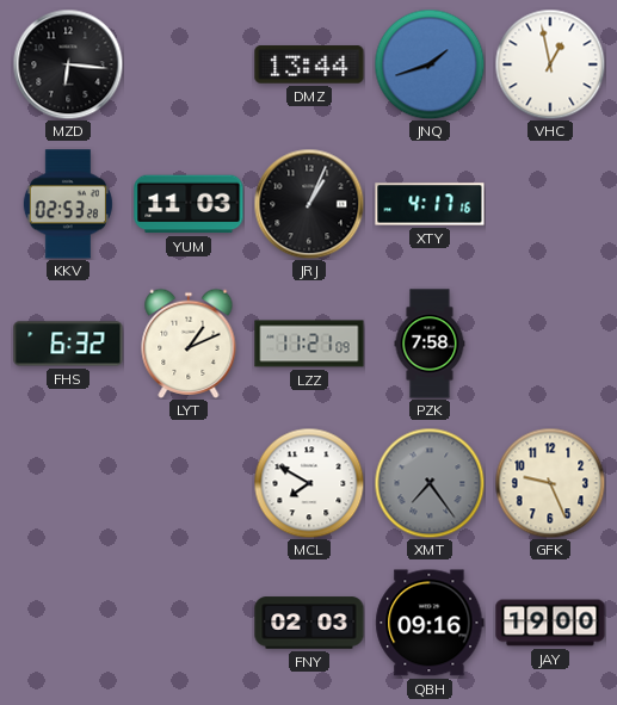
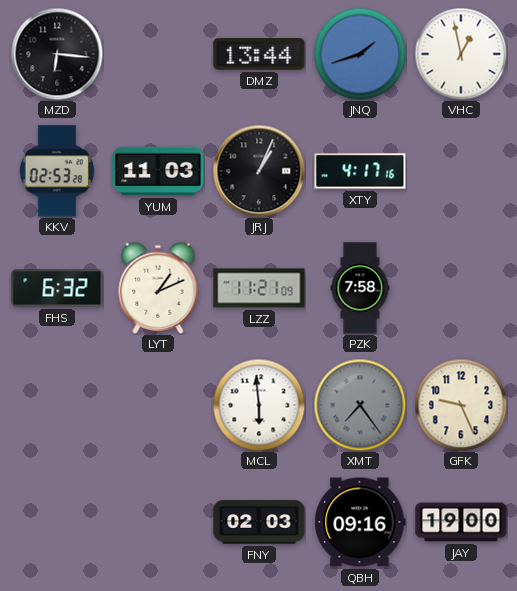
MCL: 7:50 -> 5:59 (259, 405)
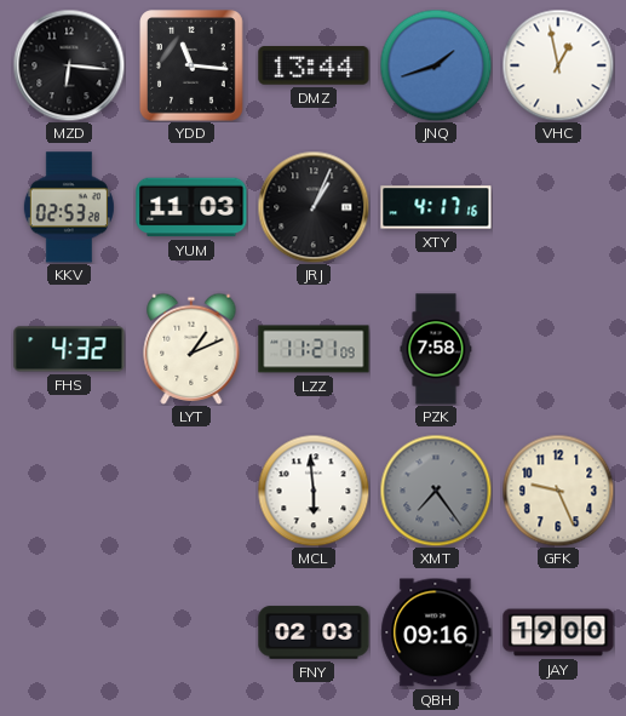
YDD: none -> 11:16 (193, 67)
FHS: 6:32 -> 4:32 (69, 349)
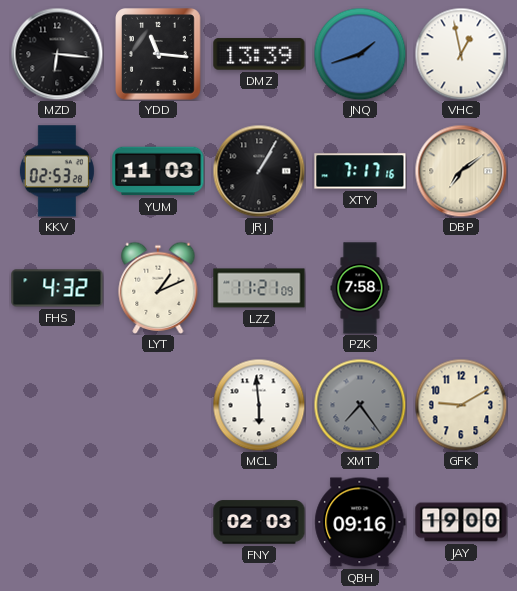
DMZ: 13:44 -> 13:39 (259, 54)
JRJ: 1:04 -> 1:05 (259, 171)
XTY: 4:17 -> 7:17 (360, 171)
DBP: none -> 7:09 (461, 171)
GFK: 9:26 -> 9:10 (461, 405)
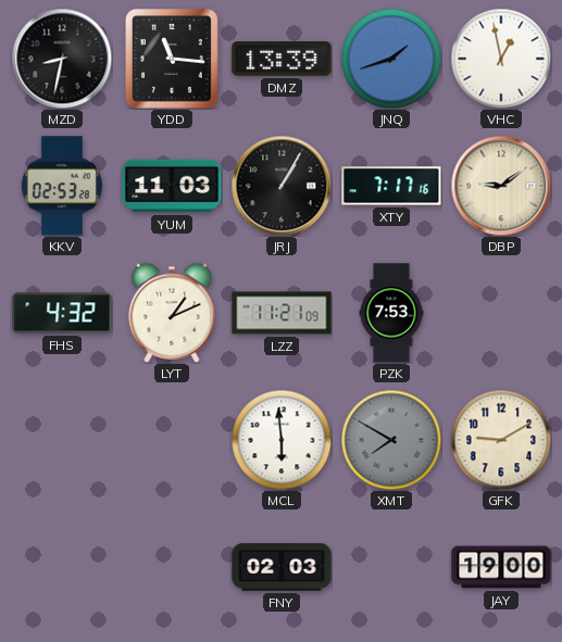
MZD: 6:16 -> 8:32 (62, 59)
DBP: 7:09 -> 9:09 (501, 186)
PZK: 7:58 -> 7:53 (391, 313)
XMT: 7:24 -> 7:50 (391, 440)
QBH: 09:16 -> none (360, 522)
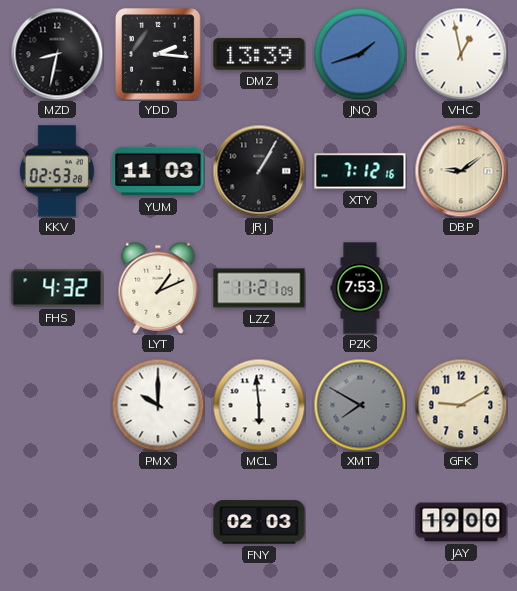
YDD: 11:16 -> 2:16 (159, 55)
XTY: 7:17 -> 7:12 (360, 171)
PMX: none -> 10:00 (158, 405)
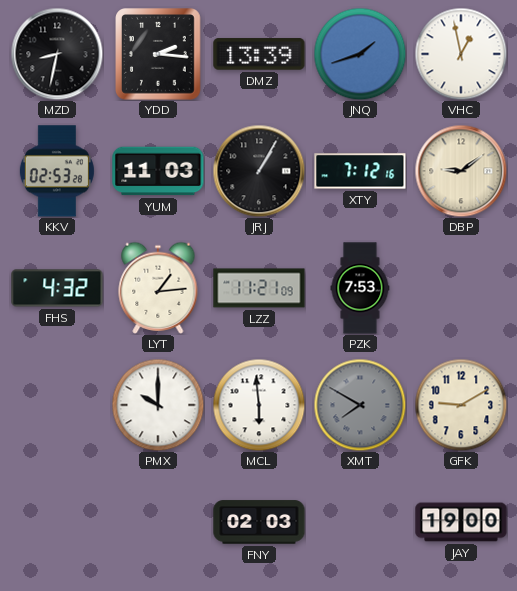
LYT: 1:11 -> 1:14 (158, 288)
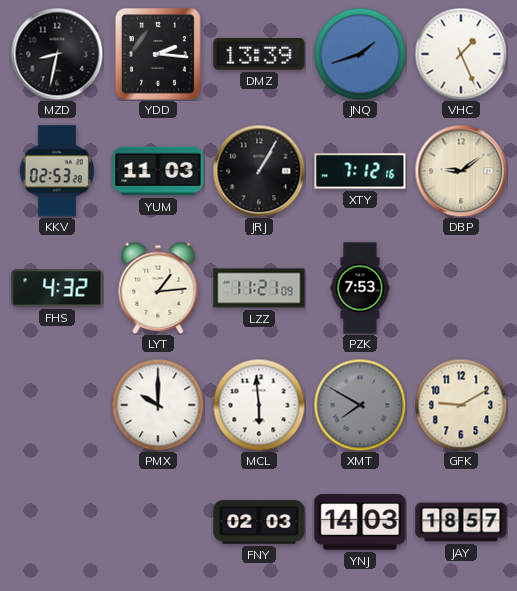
VHC: 12:58 -> 1:26 (461, 54)
YNJ: none -> 14:03 (360, 522)
JAY: 19:00 -> 18:57 (461, 522)
